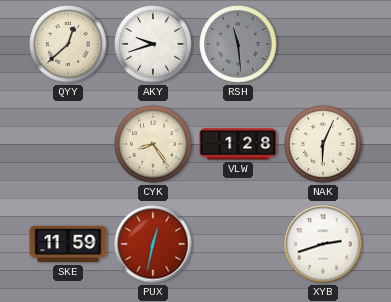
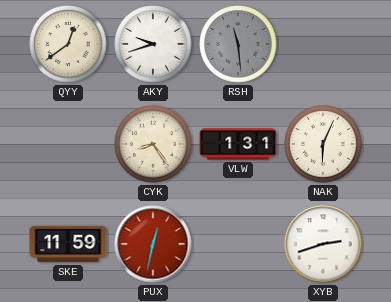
QYY: 12:38 -> 12:39 (68, 44)
VLW: 1:28 -> 1:31 (238, 144)
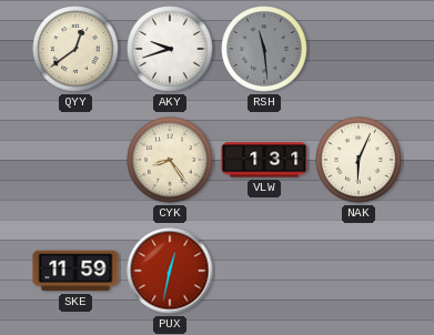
XYB: 2:42 -> none (323, 244)
